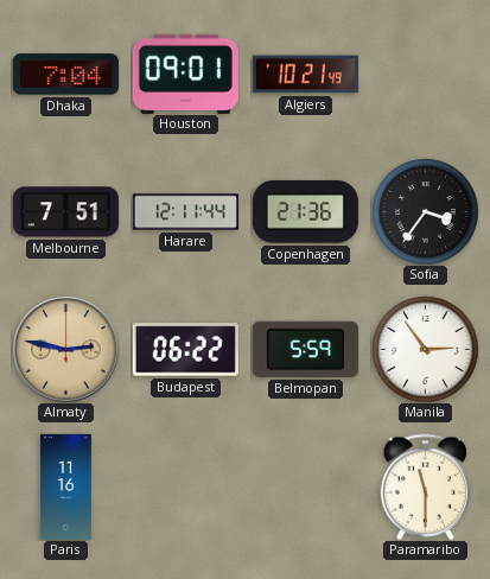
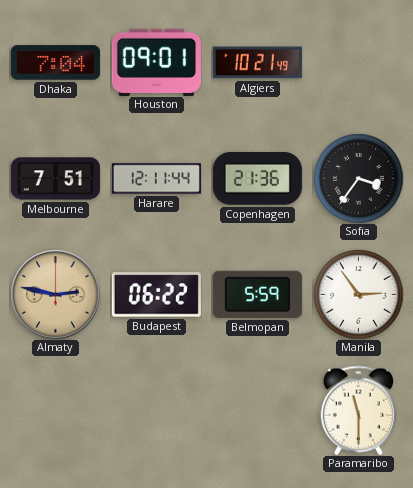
Paris: 11:16 -> none (66, 486)
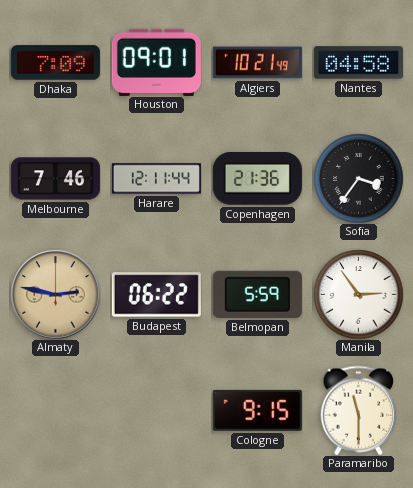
Dhaka: 7:04 -> 7:09 (55, 63)
Nantes: none -> 04:58 (358, 63)
Melbourne: 7:51 -> 7:46 (55, 179)
Cologne: none -> 9:15 (257, 410)
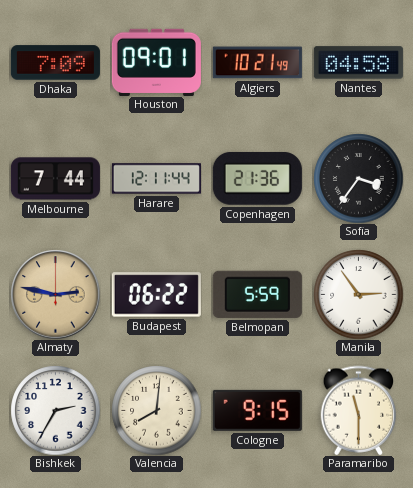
Melbourne: 7:46 -> 7:44 (55, 179)
Bishkek: none -> 2:35 (55, 410)
Valencia: none -> 8:01 (156, 410)
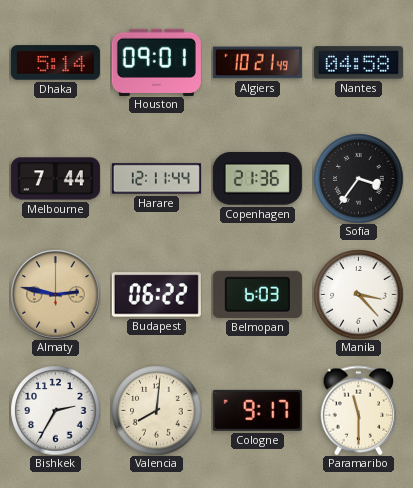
Dhaka: 7:09 -> 5:14 (55, 63)
Belmopan: 5:59 -> 6:03 (257, 294)
Manila: 2:54 -> 3:23 (358, 294)
Cologne: 9:15 -> 9:17 (257, 410)
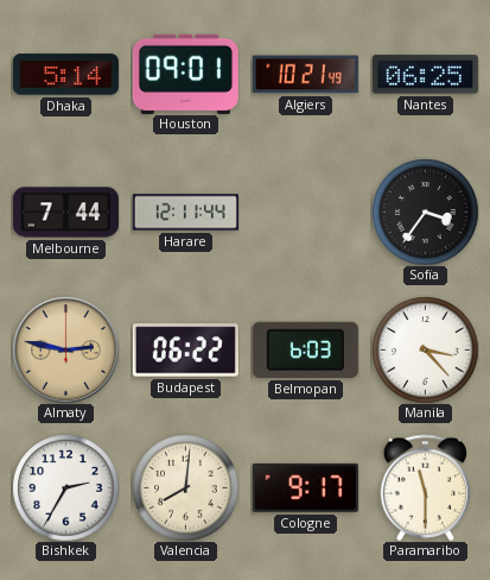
Nantes: 04:58 -> 06:25 (425, 75)
Copenhagen: 21:36 -> none (257, 179)
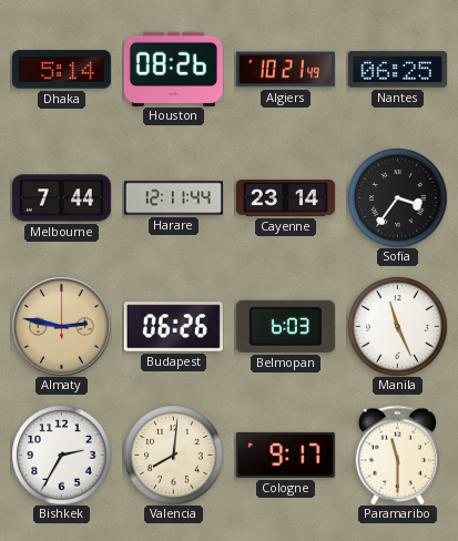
Houston: 09:01 -> 08:26 (173, 69)
Cayenne: none -> 23:14 (285, 198)
Budapest: 06:22 -> 06:26 (173, 327)
Manila: 3:23 -> 11:26 (397, 326)
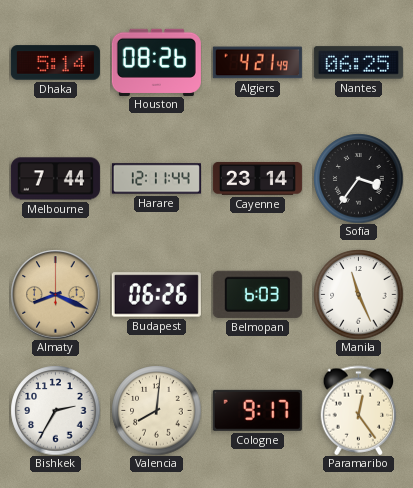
Algiers: 10:21 -> 4:21 (257, 63)
Almaty: 2:47 -> 8:19 (55, 294)
Paramaribo: 11:30 -> 12:24 (359, 410)
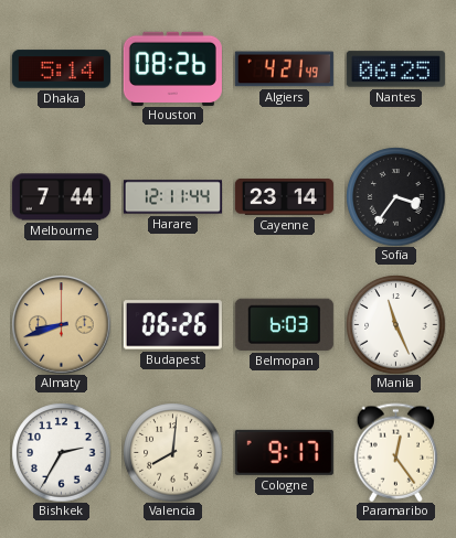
Almaty: 8:19 -> 8:42 (61, 324)
